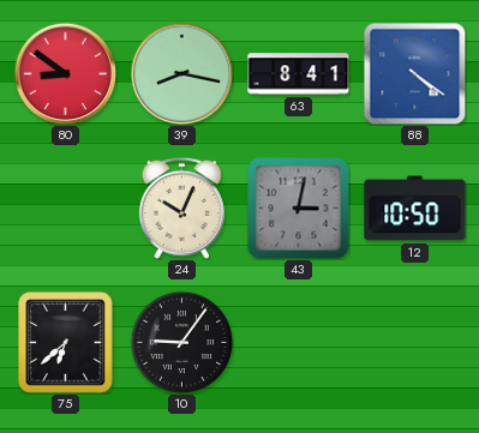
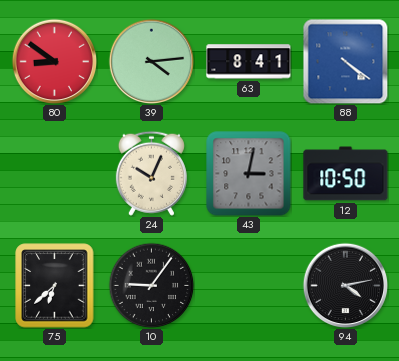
39: 8:17 -> 4:14 (151, 61)
94: none -> 4:13 (345, 285)
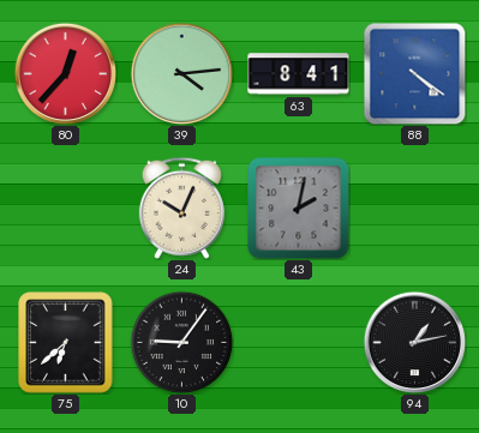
80: 8:51 -> 12:37 (65, 73)
43: 3:02 -> 2:02 (299, 209)
12: 10:50 -> none (346, 174)
94: 4:13 -> 1:13 (414, 342)
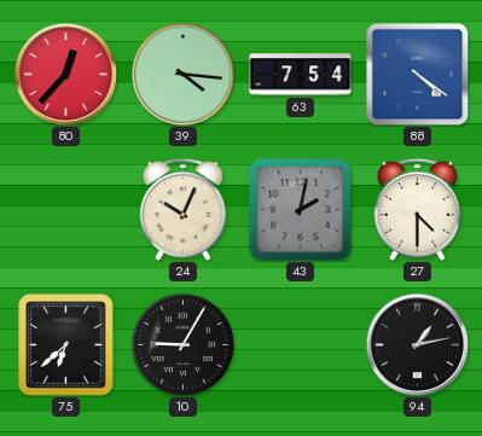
39: 4:14 -> 4:16 (182, 74)
63: 8:41 -> 7:54 (301, 75)
27: none -> 4:30 (417, 209)
10: 9:06 -> 9:05 (182, 344)
